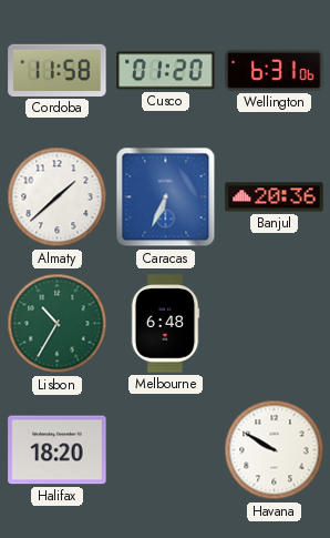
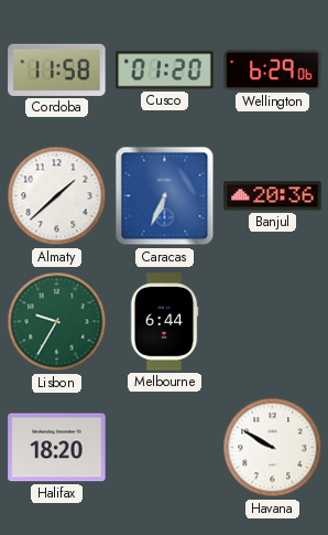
Wellington: 6:31 -> 6:29 (273, 69)
Lisbon: 10:35 -> 9:35 (57, 322)
Melbourne: 6:48 -> 6:44 (164, 322)
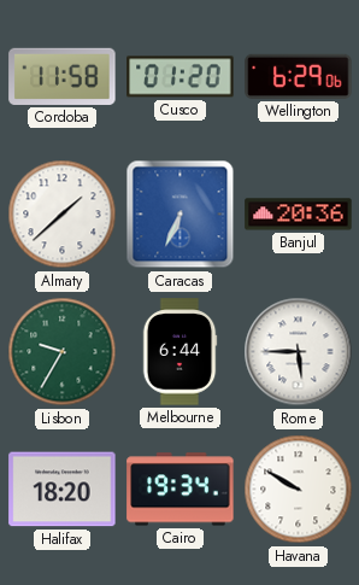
Rome: none -> 5:45 (299, 352)
Cairo: none -> 19:34 (181, 490)
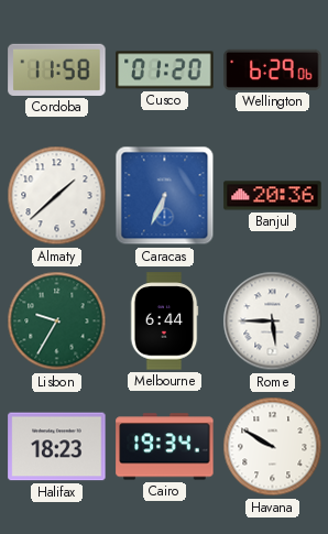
Halifax: 18:20 -> 18:23 (57, 447)
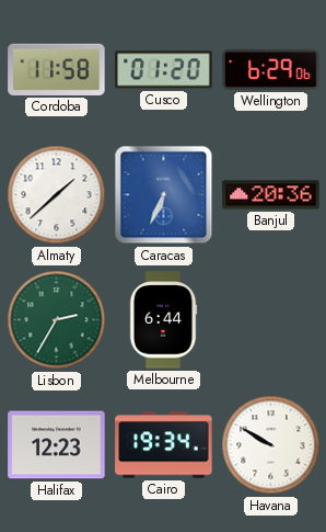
Lisbon: 9:35 -> 2:35 (57, 320)
Rome: 5:45 -> none (273, 322)
Halifax: 18:23 -> 12:23 (57, 445)
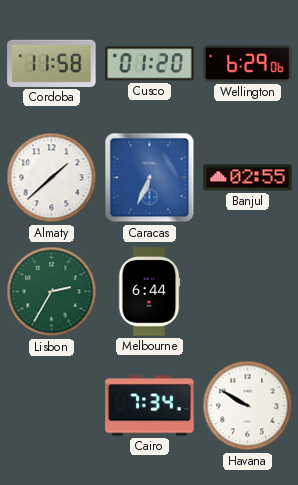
Banjul: 20:36 -> 02:55 (248, 178)
Halifax: 12:23 -> none (57, 445)
Cairo: 19:34 -> 7:34 (150, 406)
